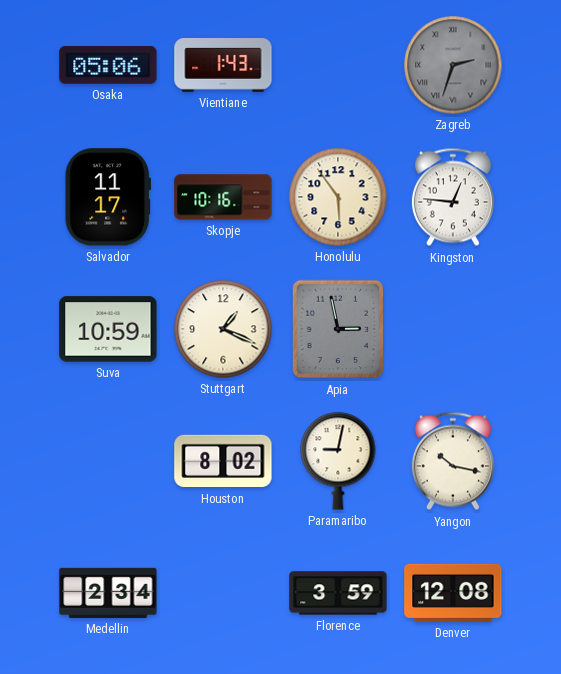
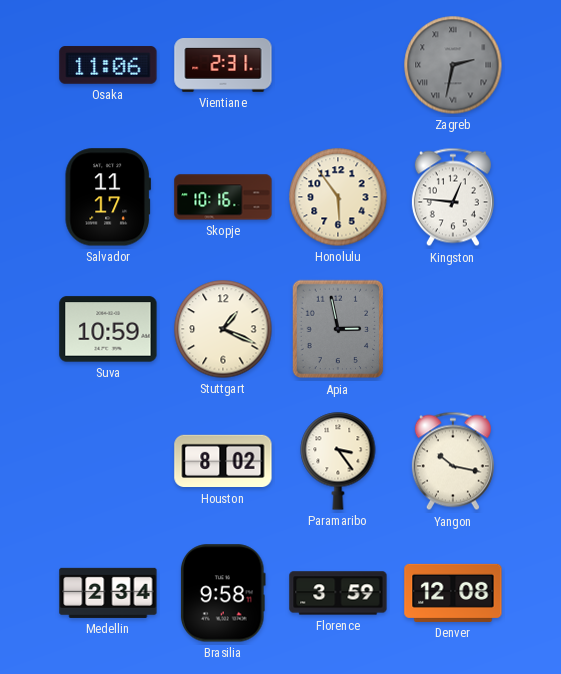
Osaka: 05:06 -> 11:06 (108, 65)
Vientiane: 1:43 -> 2:31 (223, 66)
Zagreb: 2:33 -> 2:32 (453, 65)
Paramaribo: 9:02 -> 3:24 (338, 461)
Brasilia: none -> 9:58 (224, 593)
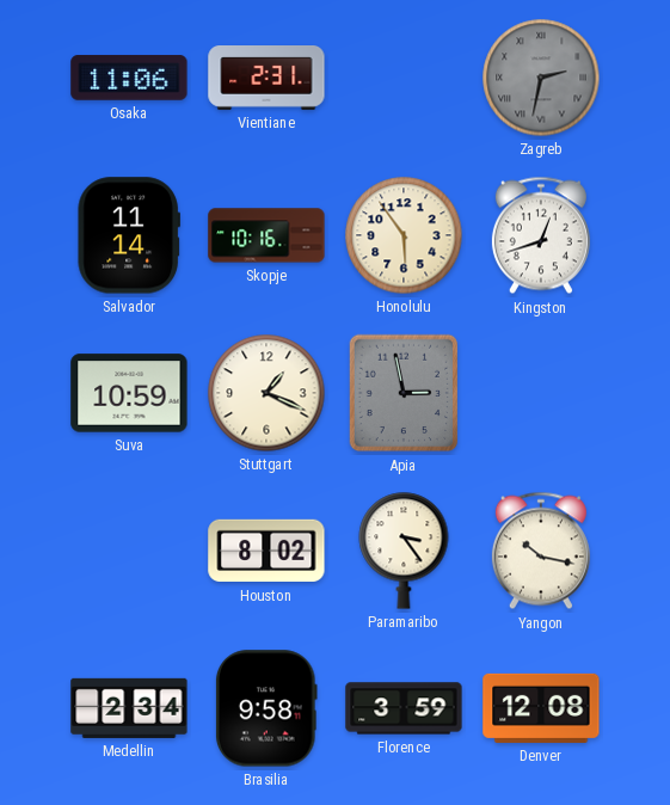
Salvador: 11:17 -> 11:14 (128, 235)
Kingston: 12:46 -> 12:42 (541, 235)
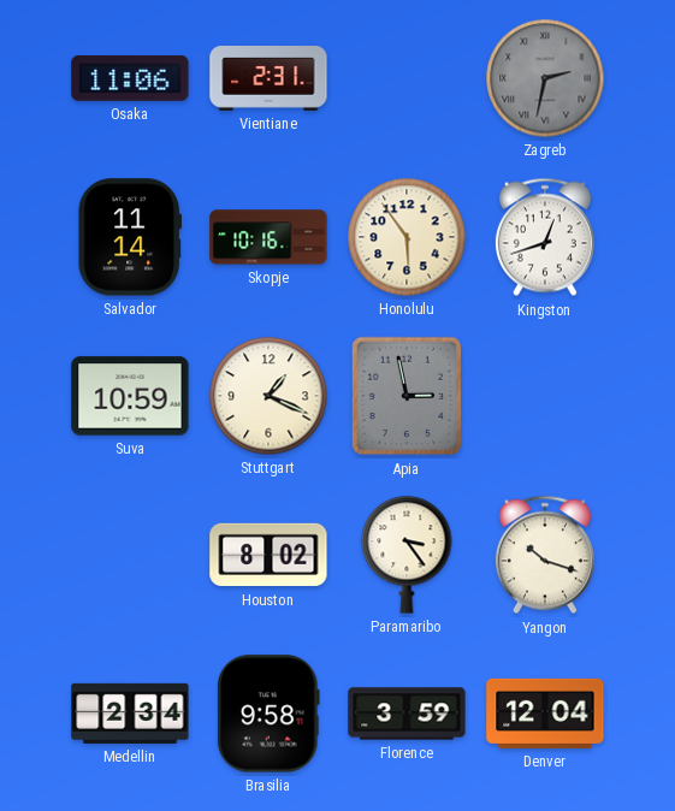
Yangon: 10:17 -> 10:18 (545, 555)
Denver: 12:08 -> 12:04 (545, 714)
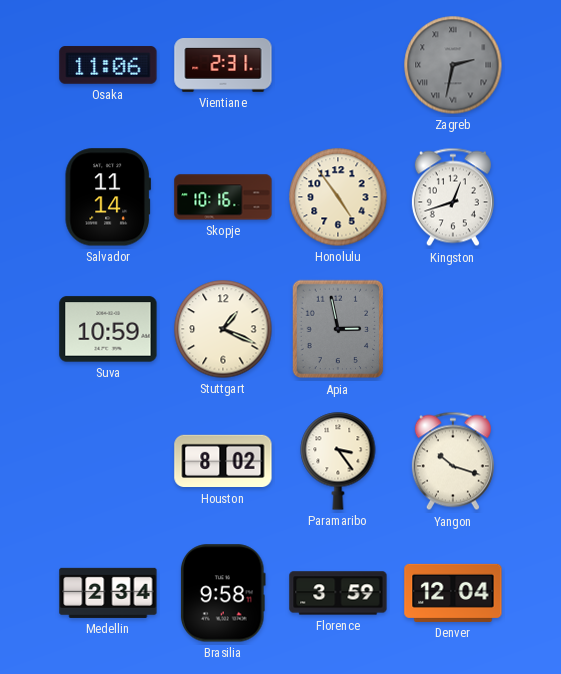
Honolulu: 5:54 -> 4:54 (338, 197)
